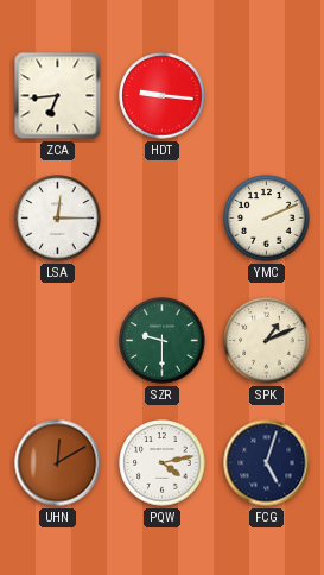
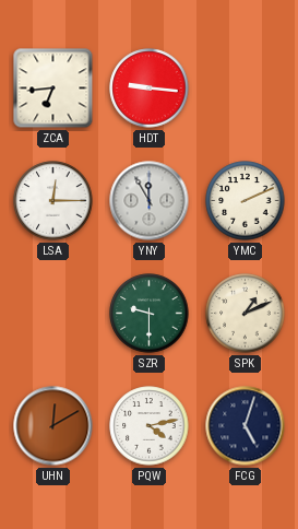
YNY: none -> 11:55 (150, 201)
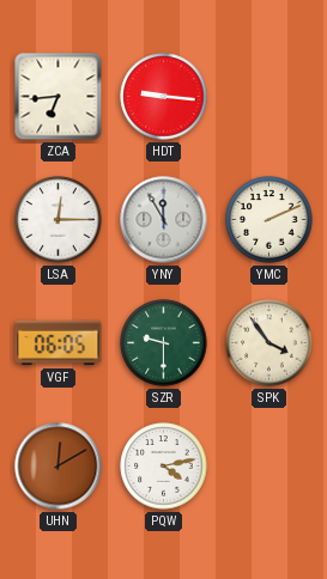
VGF: none -> 06:05 (59, 343)
SPK: 1:11 -> 3:54 (270, 343)
FCG: 5:03 -> none (246, 426)
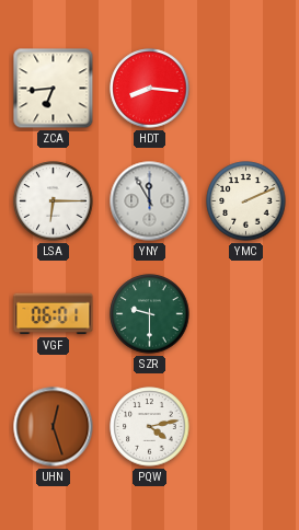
HDT: 9:16 -> 8:16 (150, 89)
LSA: 12:15 -> 6:15 (54, 201)
VGF: 06:05 -> 06:01 (54, 314)
SPK: 3:54 -> none (270, 343)
UHN: 12:10 -> 12:27 (54, 427)
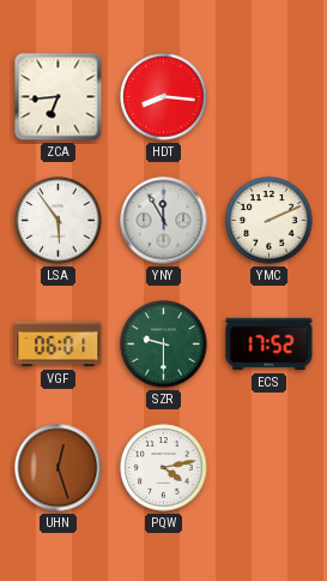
LSA: 6:15 -> 5:54 (59, 221)
ECS: none -> 17:52 (270, 345)
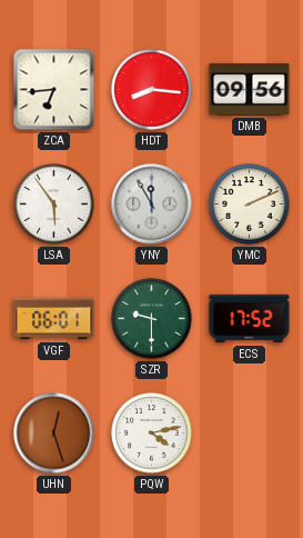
DMB: none -> 09:56 (250, 89)
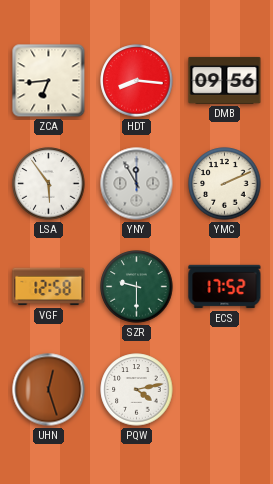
VGF: 06:01 -> 12:58 (49, 287)
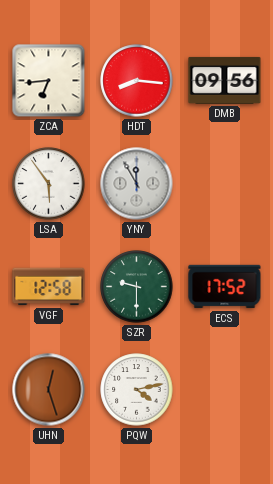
YMC: 2:11 -> none (225, 184)
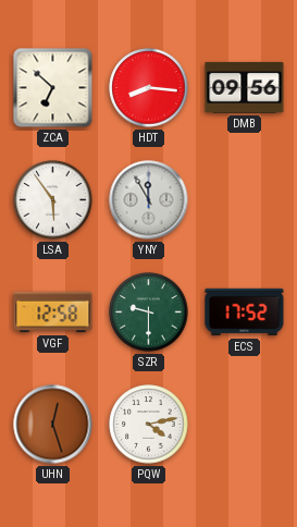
ZCA: 6:44 -> 6:52 (53, 88)
